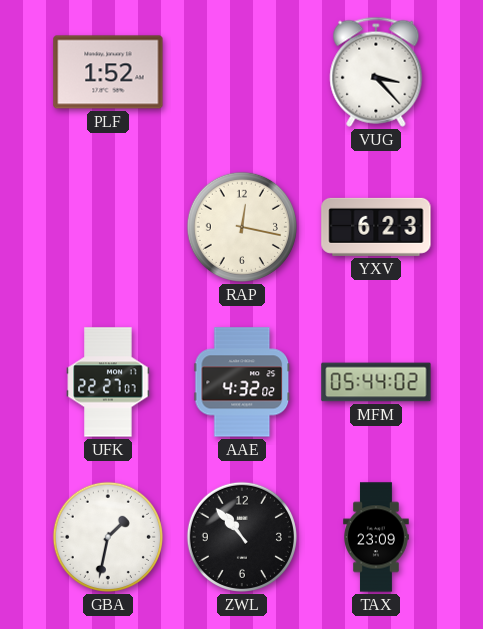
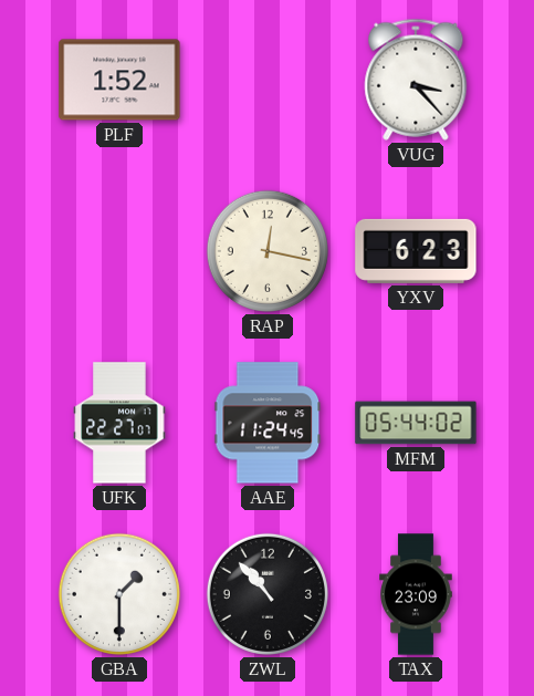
AAE: 4:32 -> 11:24 (268, 423)
GBA: 1:32 -> 1:30 (119, 594)
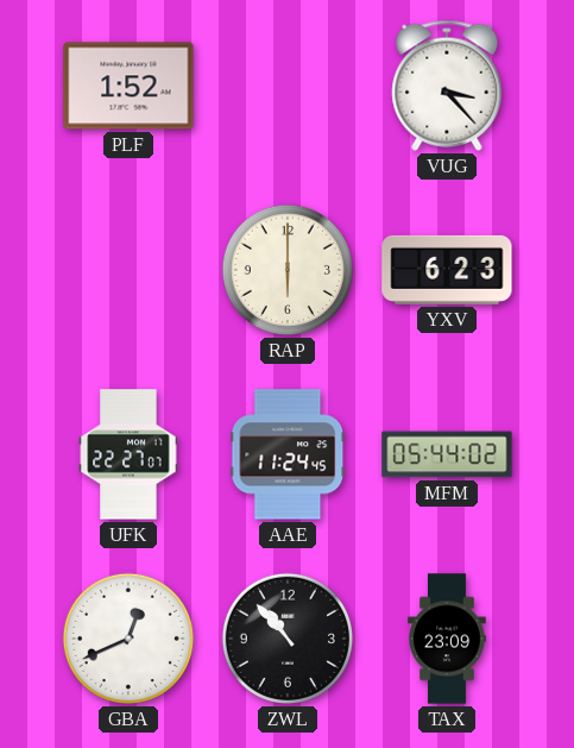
RAP: 12:17 -> 6:00 (288, 270)
GBA: 1:30 -> 12:41 (128, 639)
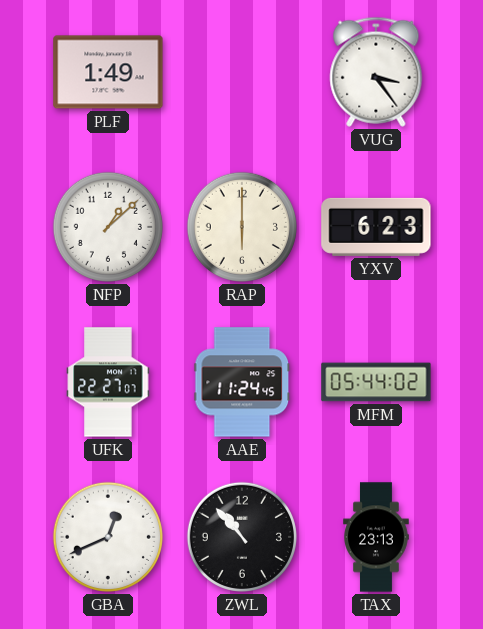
PLF: 1:52 -> 1:49 (108, 72)
VUG: 3:23 -> 3:24 (376, 72)
NFP: none -> 1:08 (108, 227)
TAX: 23:09 -> 23:13 (376, 537)
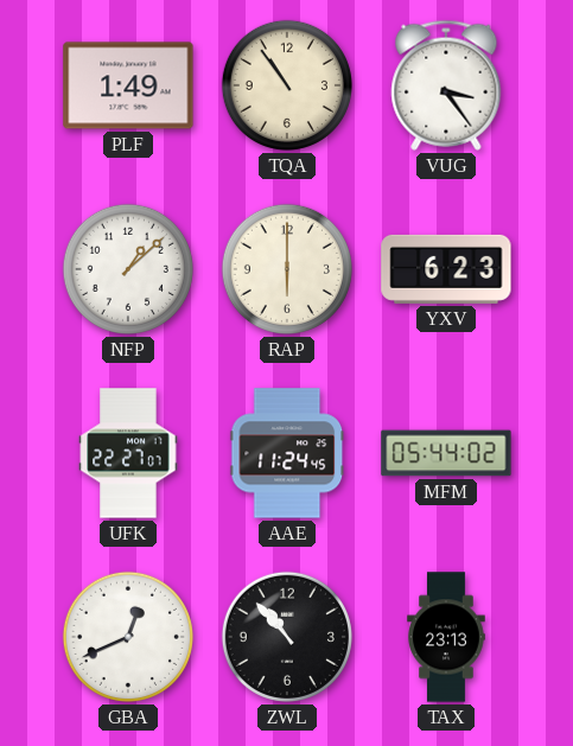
TQA: none -> 10:54 (287, 85)
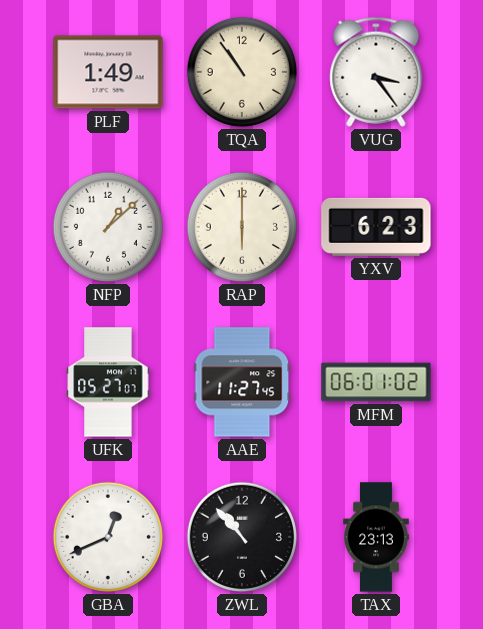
UFK: 22:27 -> 05:27 (108, 382)
AAE: 11:24 -> 11:27 (242, 382)
MFM: 05:44 -> 06:01 (376, 382)
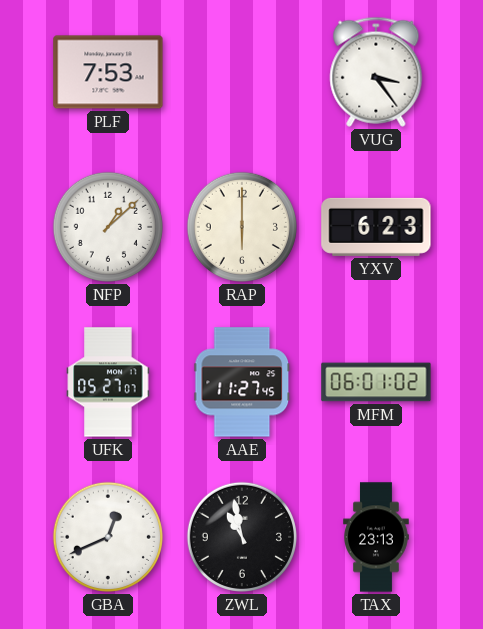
PLF: 1:49 -> 7:53 (108, 72)
TQA: 10:54 -> none (242, 72)
ZWL: 10:53 -> 10:58 (242, 537)
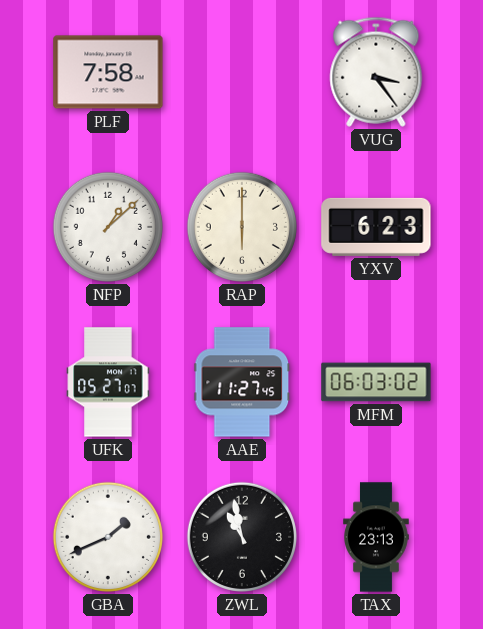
PLF: 7:53 -> 7:58 (108, 72)
MFM: 06:01 -> 06:03 (376, 382)
GBA: 12:41 -> 1:41 (108, 537)
